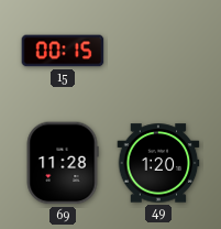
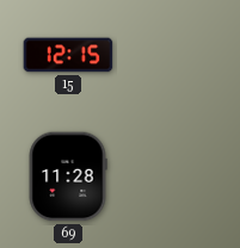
15: 00:15 -> 12:15 (68, 55)
49: 1:20 -> none (158, 163)
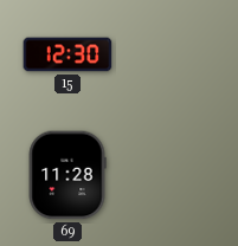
15: 12:15 -> 12:30 (67, 54)
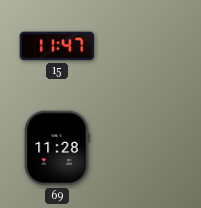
15: 12:30 -> 11:47 (57, 46)
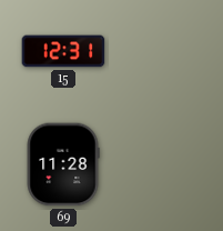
15: 11:47 -> 12:31 (63, 51)
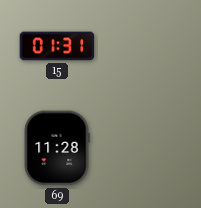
15: 12:31 -> 01:31 (57, 46)
